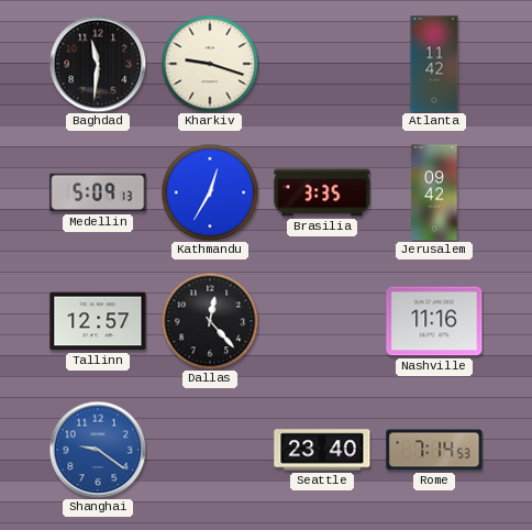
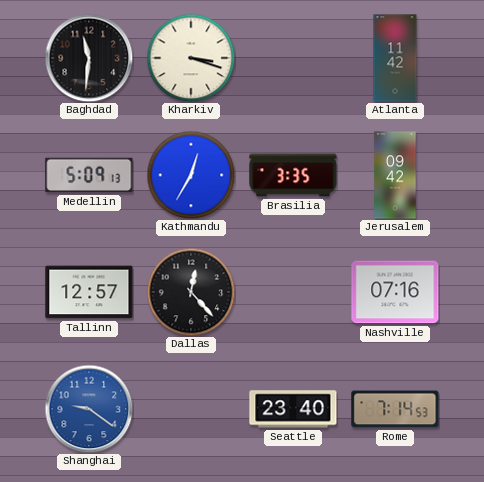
Kharkiv: 9:18 -> 3:18 (191, 58)
Nashville: 11:16 -> 07:16 (395, 292)
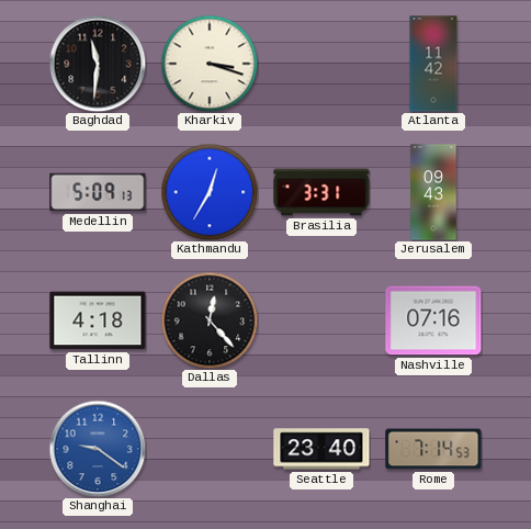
Brasilia: 3:35 -> 3:31 (321, 192)
Jerusalem: 09:42 -> 09:43 (433, 192)
Tallinn: 12:57 -> 4:18 (98, 320)
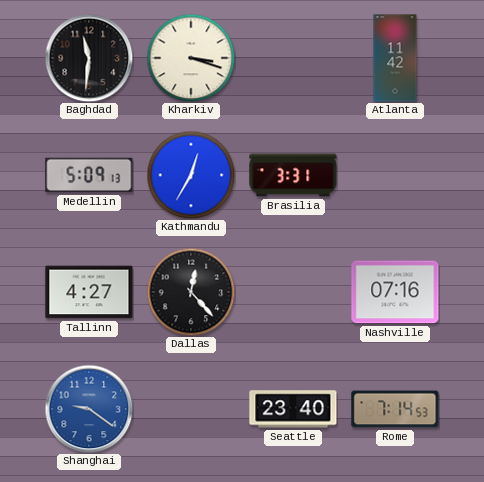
Jerusalem: 09:43 -> none (433, 192)
Tallinn: 4:18 -> 4:27 (89, 292)
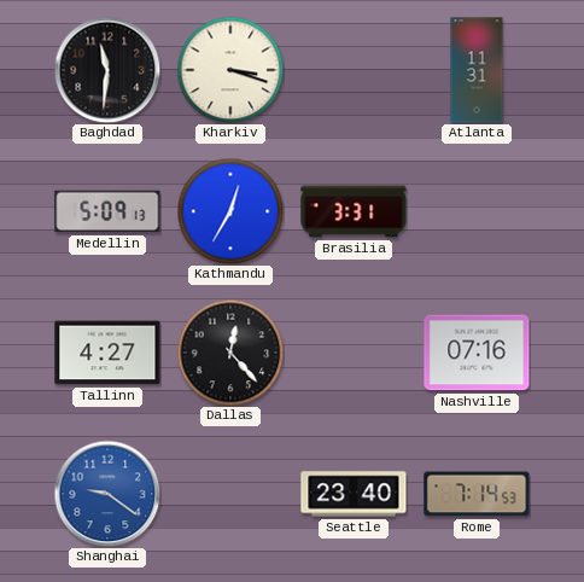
Atlanta: 11:42 -> 11:31 (477, 70)
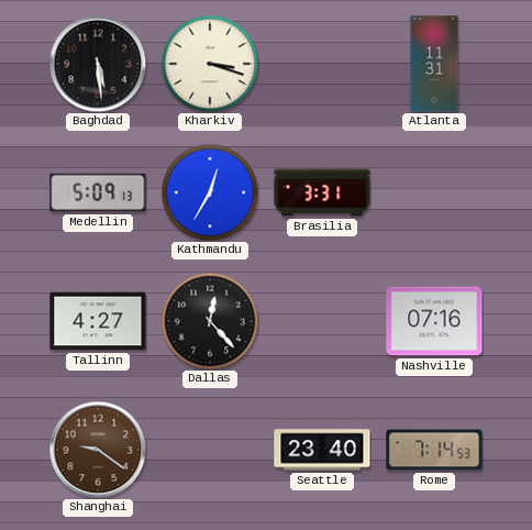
Baghdad: 11:31 -> 5:29 (98, 64)
Shanghai dial: blue -> brown (98, 450)
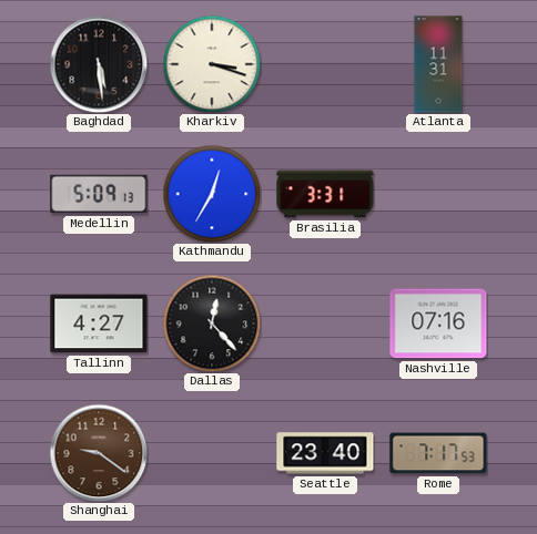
Rome: 7:14 -> 7:17 (438, 453)
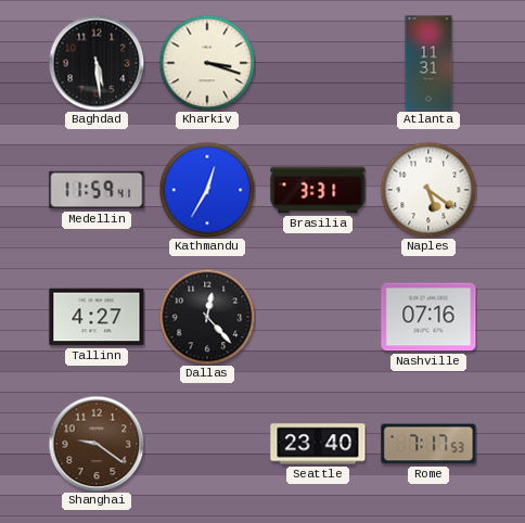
Medellin: 5:09 -> 11:59 (97, 190)
Naples: none -> 5:21 (428, 190)
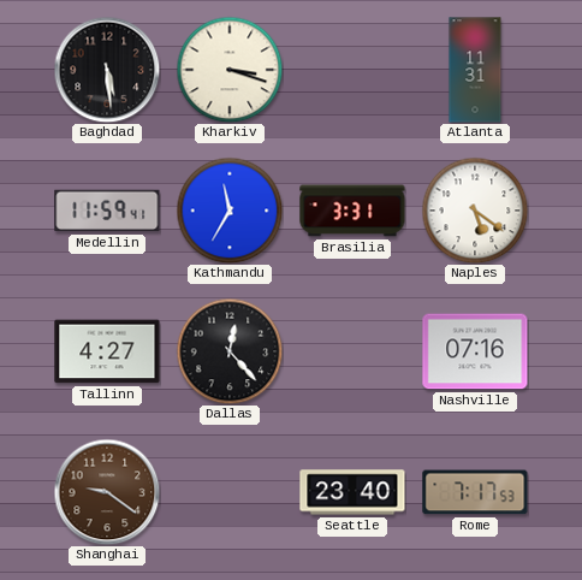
Kathmandu: 12:35 -> 11:35 (230, 211)
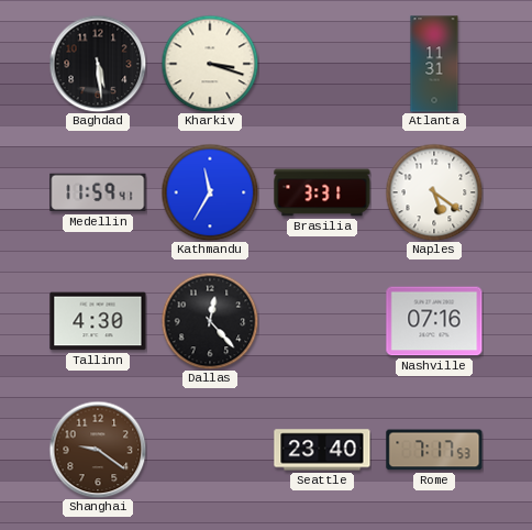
Tallinn: 4:27 -> 4:30 (98, 321)
